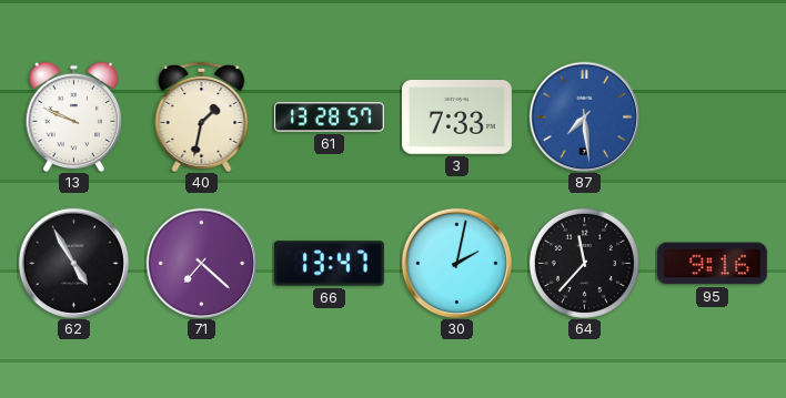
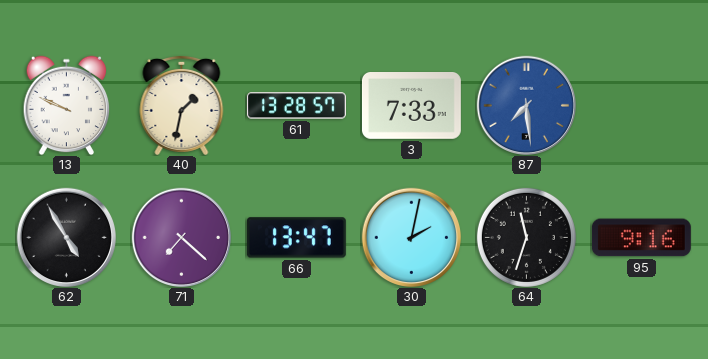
64: 11:37 -> 11:33 (526, 237)
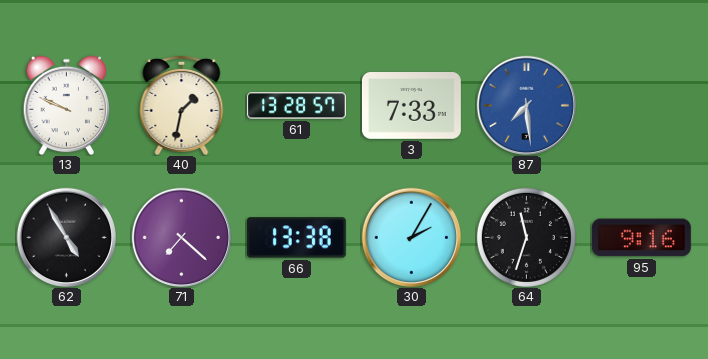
66: 13:47 -> 13:38 (296, 238)
30: 2:02 -> 2:05 (411, 237)
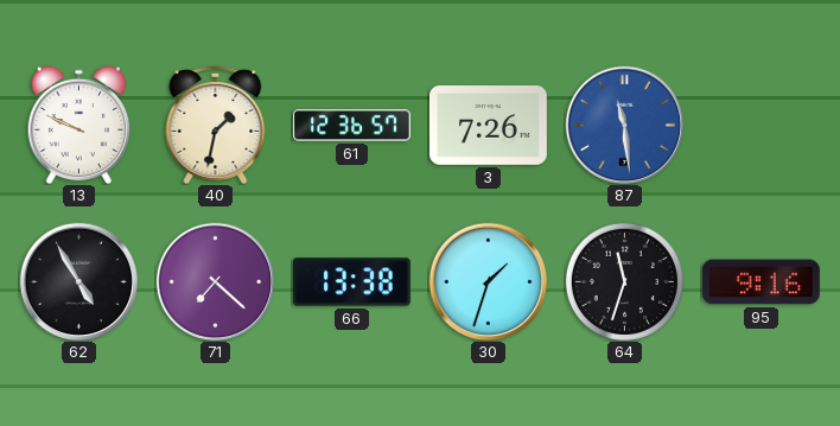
61: 13:28 -> 12:36 (351, 126)
3: 7:33 -> 7:26 (488, 126)
87: 7:29 -> 11:29 (624, 125)
30: 2:05 -> 1:33 (488, 281)
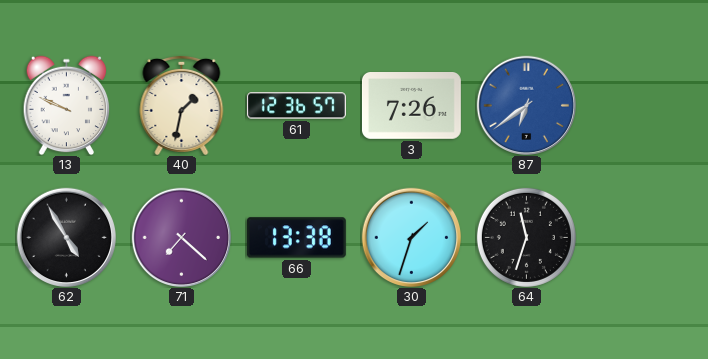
87: 11:29 -> 6:39 (526, 105)
95: 9:16 -> none (761, 282)
